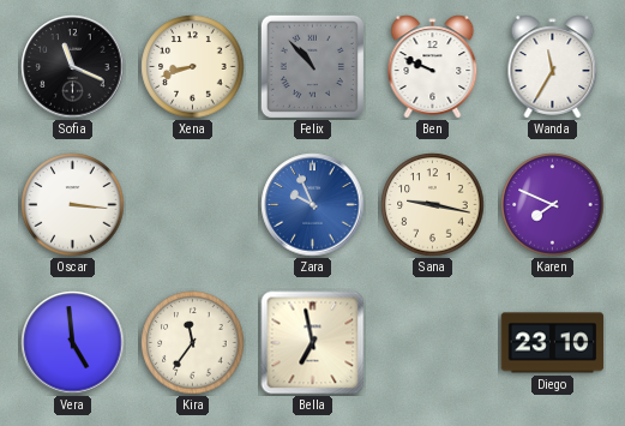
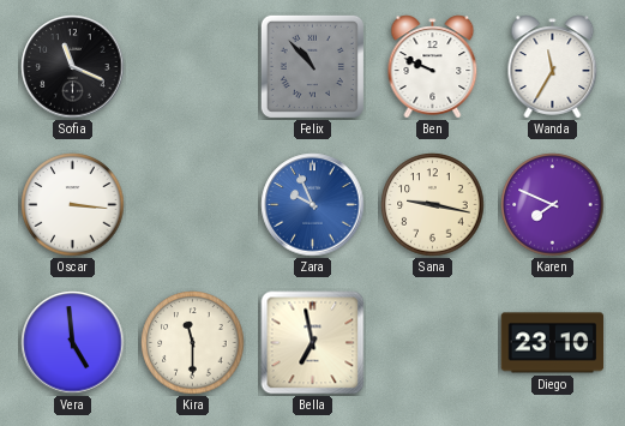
Xena: 8:42 -> none (193, 67)
Kira: 11:36 -> 11:30 (193, 343)
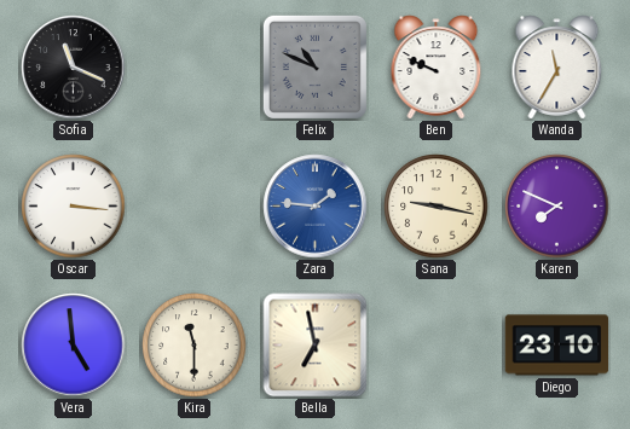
Felix: 10:53 -> 10:49 (314, 66)
Zara: 9:56 -> 1:46 (316, 207)
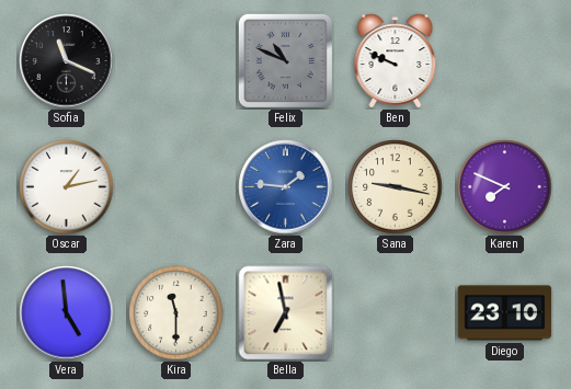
Wanda: 11:35 -> none (557, 68)
Oscar: 3:16 -> 1:13 (67, 187)
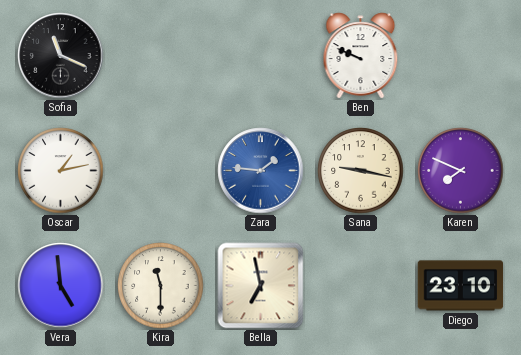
Felix: 10:49 -> none (285, 60)
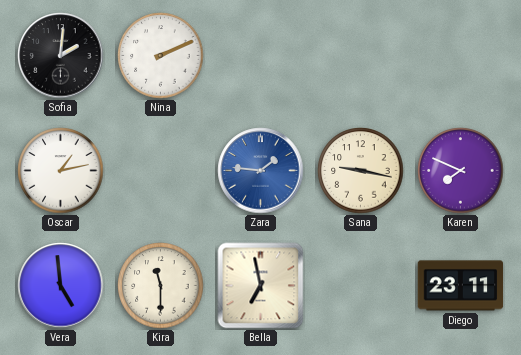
Sofia: 11:19 -> 2:01 (61, 56)
Nina: none -> 2:11 (161, 56)
Ben: 9:49 -> none (361, 56)
Diego: 23:10 -> 23:11 (461, 286)
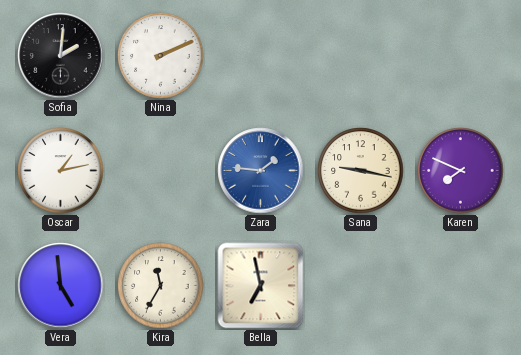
Kira: 11:30 -> 11:35 (161, 286)
Diego: 23:11 -> none (461, 286)
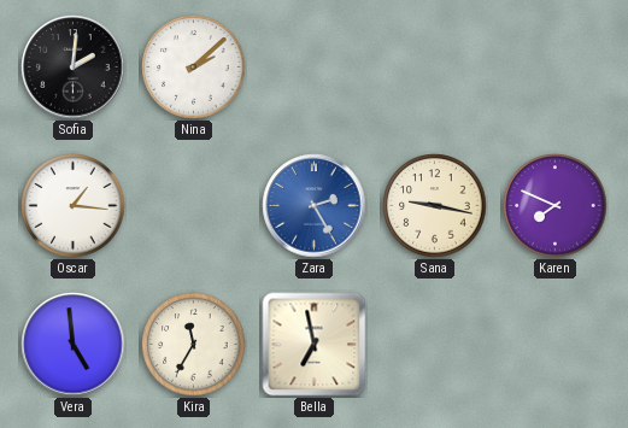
Nina: 2:11 -> 2:08 (194, 68)
Oscar: 1:13 -> 1:16 (74, 206)
Zara: 1:46 -> 2:25 (315, 206)
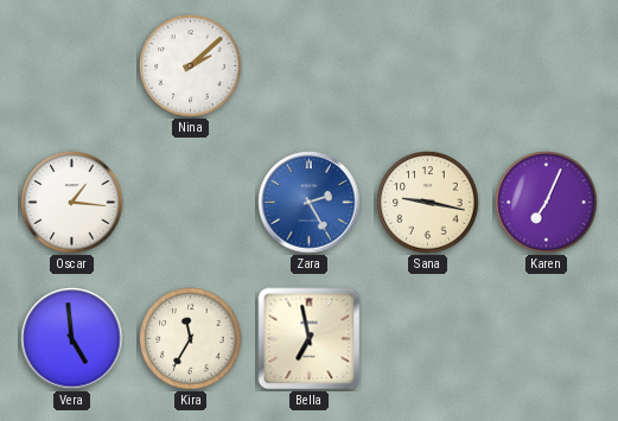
Sofia: 2:01 -> none (74, 68)
Karen: 7:49 -> 7:04 (547, 203)
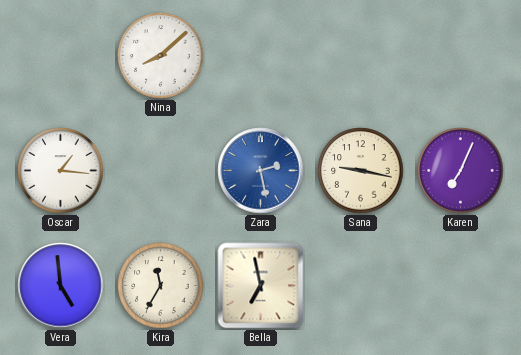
Nina: 2:08 -> 8:08 (161, 56)
Zara: 2:25 -> 2:28 (261, 171)
